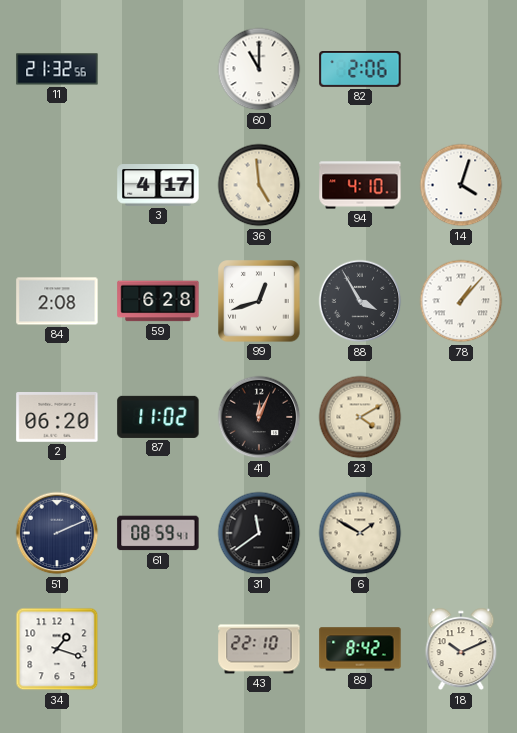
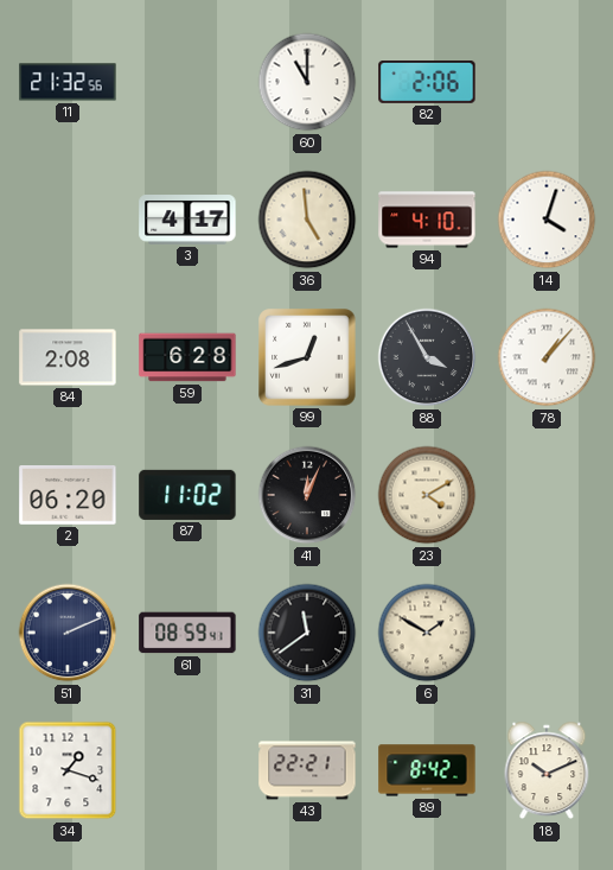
43: 22:10 -> 22:21 (307, 770)
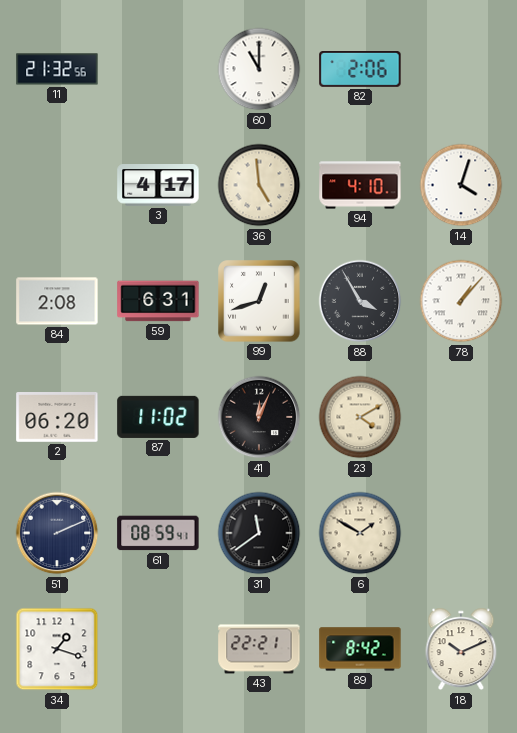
59: 6:28 -> 6:31 (158, 301)
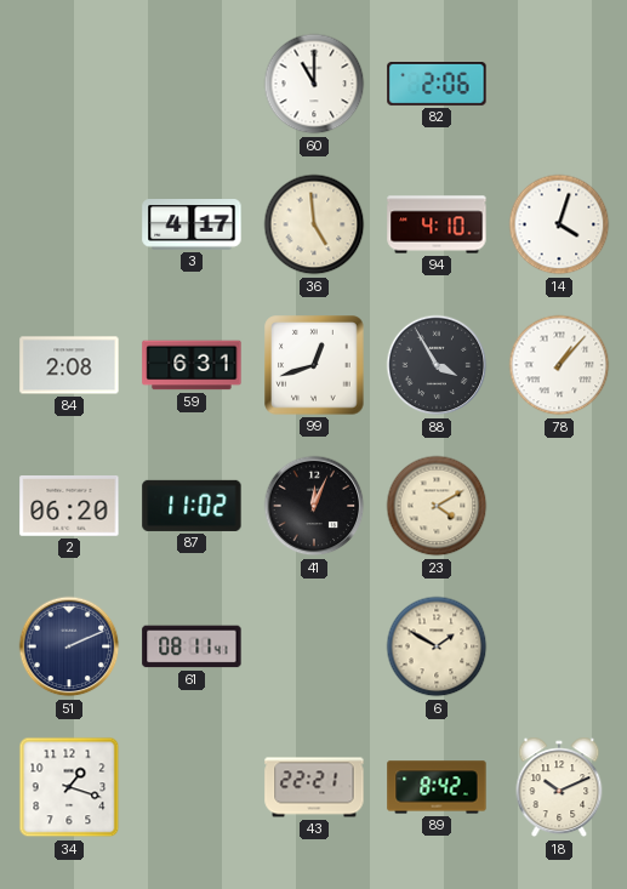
11: 21:32 -> none (57, 69)
61: 08:59 -> 08:11 (192, 646)
31: 11:39 -> none (259, 533)
